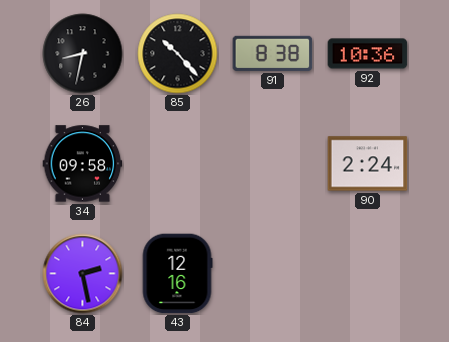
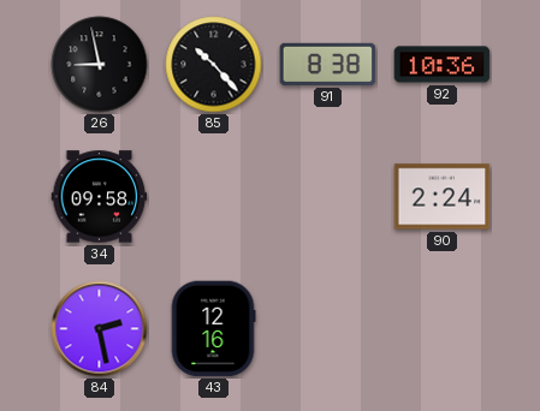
26: 8:32 -> 8:58 (100, 65)
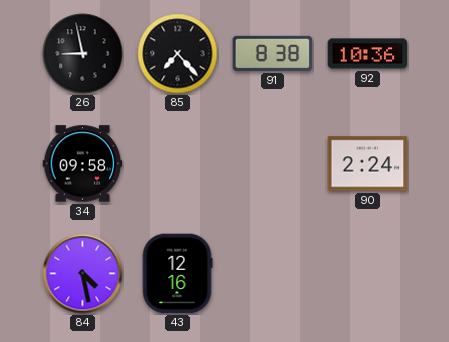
85: 10:23 -> 7:23 (178, 54)
84: 2:28 -> 4:28 (83, 274)
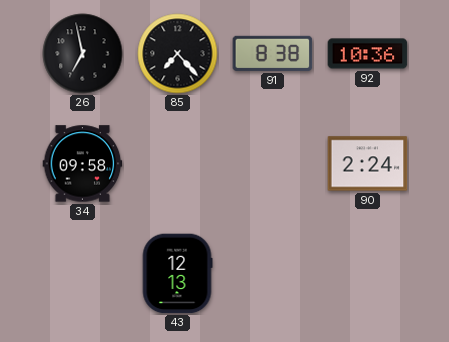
26: 8:58 -> 6:58 (83, 54)
84: 4:28 -> none (83, 274)
43: 12:16 -> 12:13 (177, 274)
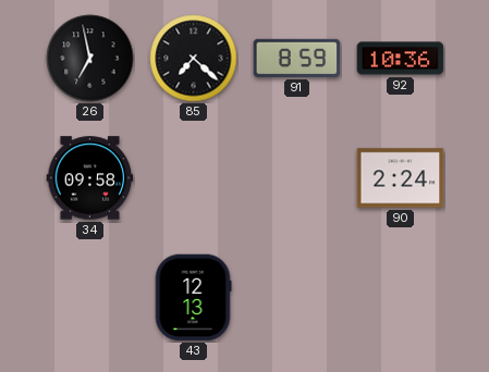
85: 7:23 -> 7:22 (194, 59)
91: 8:38 -> 8:59 (297, 58)
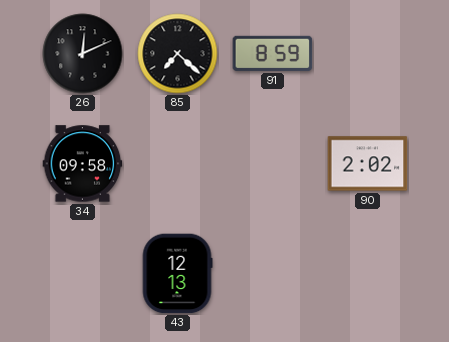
26: 6:58 -> 12:11 (83, 54)
92: 10:36 -> none (401, 59)
90: 2:24 -> 2:02 (368, 164)
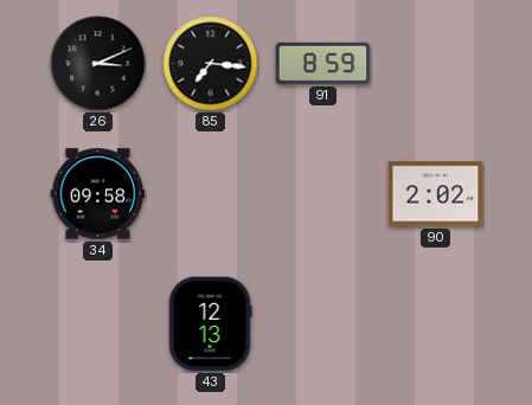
26: 12:11 -> 3:11 (98, 64)
85: 7:22 -> 7:16 (211, 64)
